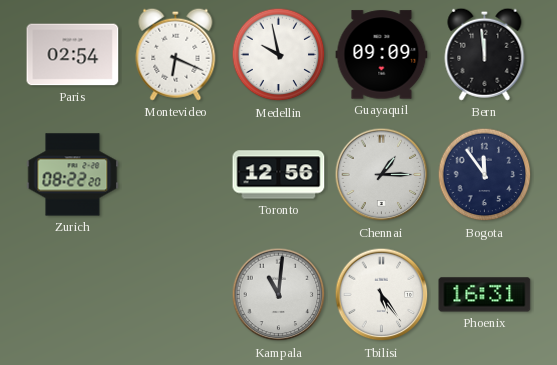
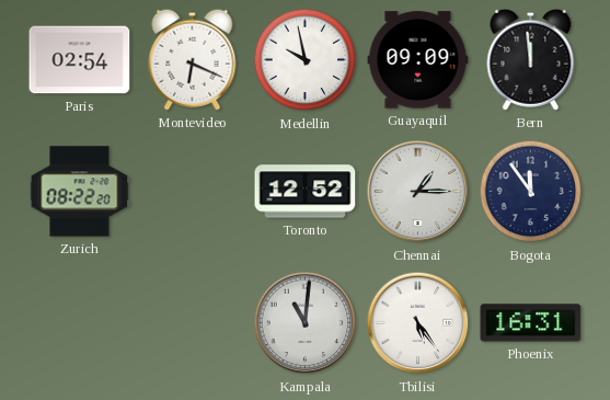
Toronto: 12:56 -> 12:52 (306, 192)
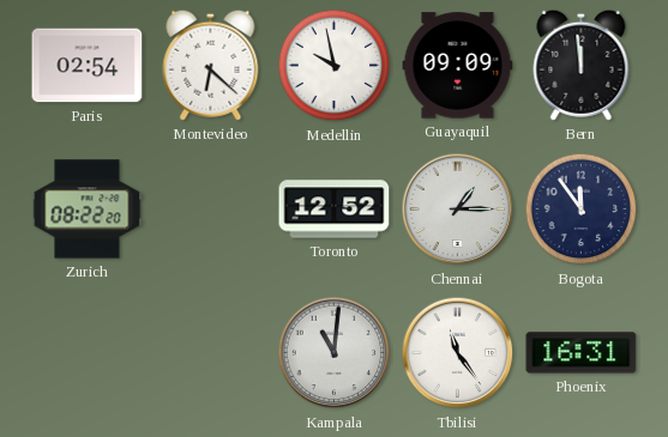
Montevideo: 6:19 -> 6:22 (211, 65)
Tbilisi: 5:24 -> 11:24 (458, 353)
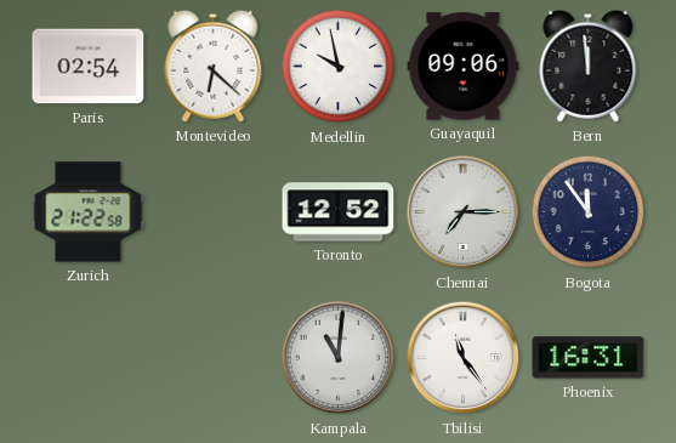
Guayaquil: 09:09 -> 09:06 (464, 67)
Zurich: 08:22 -> 21:22 (89, 212)
Chennai: 1:15 -> 7:15 (464, 212)
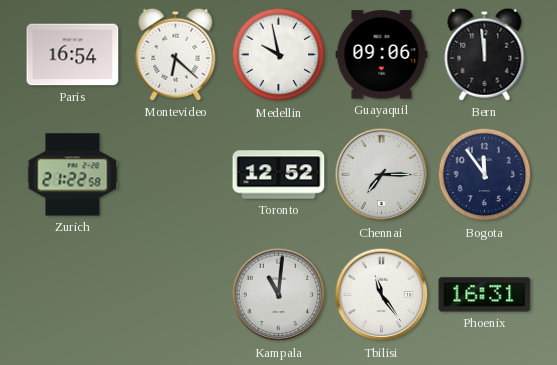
Paris: 02:54 -> 16:54 (73, 55)
